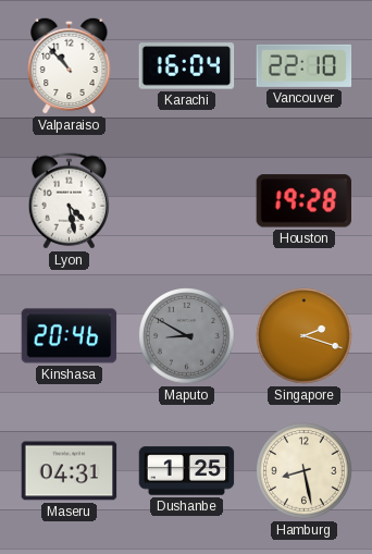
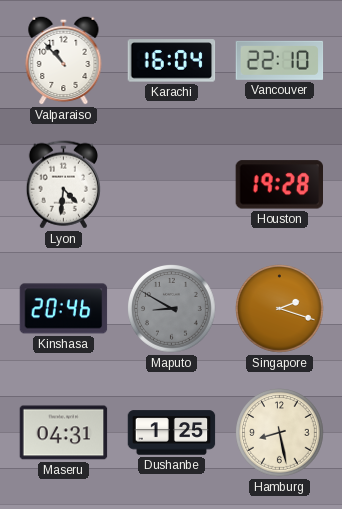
Lyon: 4:28 -> 4:31 (63, 185)
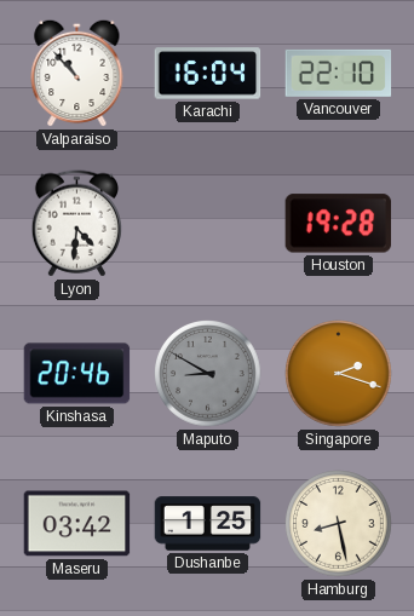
Maseru: 04:31 -> 03:42 (77, 524)
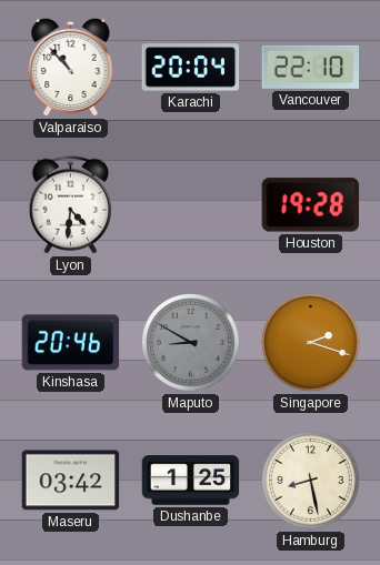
Karachi: 16:04 -> 20:04 (191, 68)
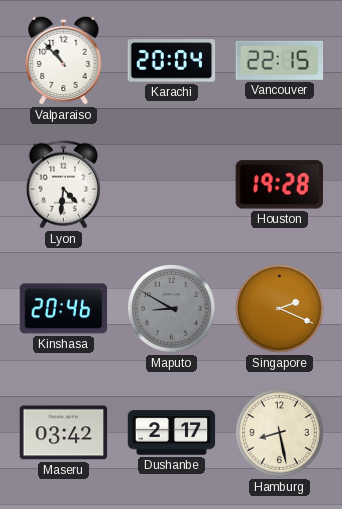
Vancouver: 22:10 -> 22:15 (280, 60)
Singapore: 2:18 -> 2:19 (280, 309)
Dushanbe: 1:25 -> 2:17 (172, 433)
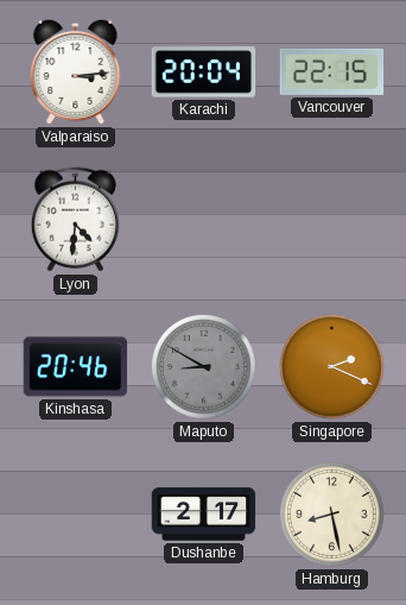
Valparaiso: 10:53 -> 3:14 (76, 71)
Houston: 19:28 -> none (279, 185)
Maseru: 03:42 -> none (64, 433)
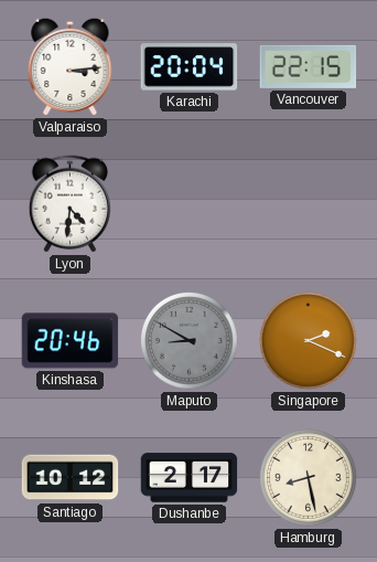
Santiago: none -> 10:12 (71, 478)
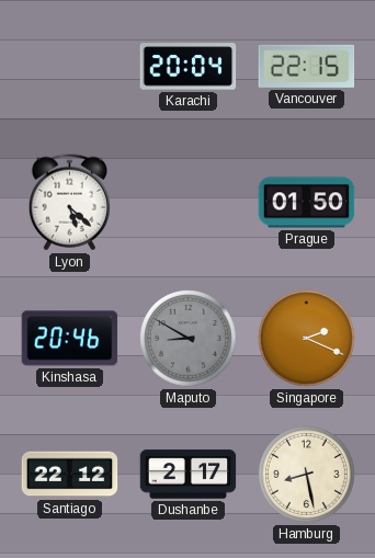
Valparaiso: 3:14 -> none (71, 66)
Lyon: 4:31 -> 5:22 (69, 203)
Prague: none -> 01:50 (307, 203)
Santiago: 10:12 -> 22:12 (70, 475)
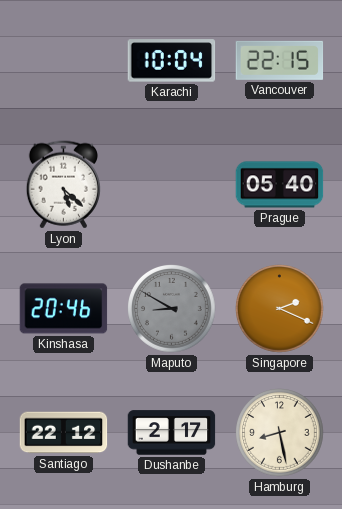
Karachi: 20:04 -> 10:04 (172, 61)
Prague: 01:50 -> 05:40 (280, 185)
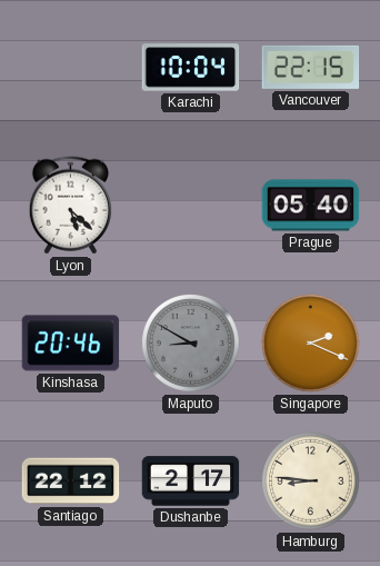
Hamburg: 8:28 -> 8:46 (311, 481)
